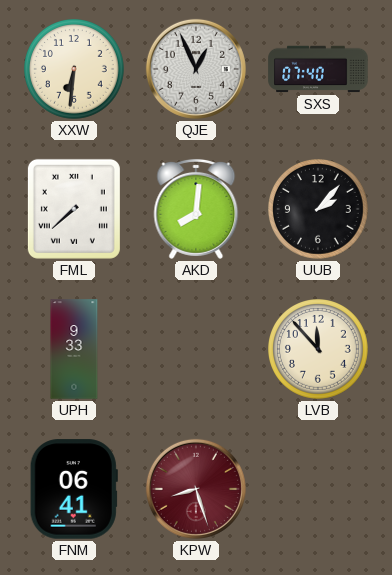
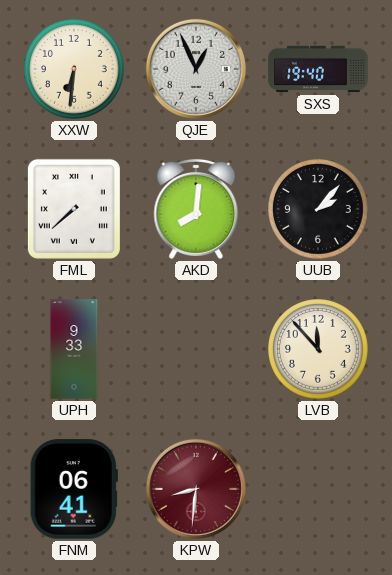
SXS: 07:40 -> 19:40 (318, 69)
KPW: 8:27 -> 8:31 (196, 489)
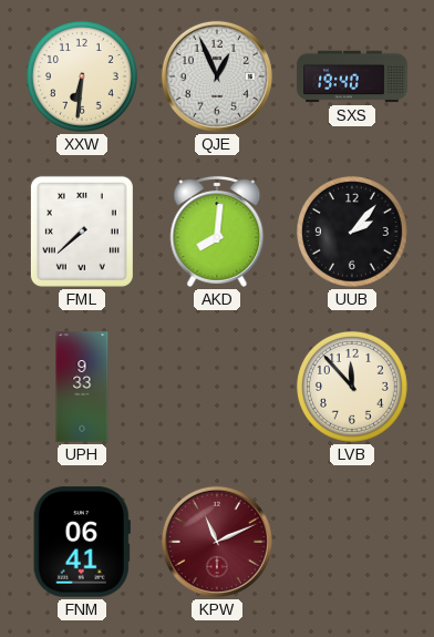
KPW: 8:31 -> 11:11 (217, 542)
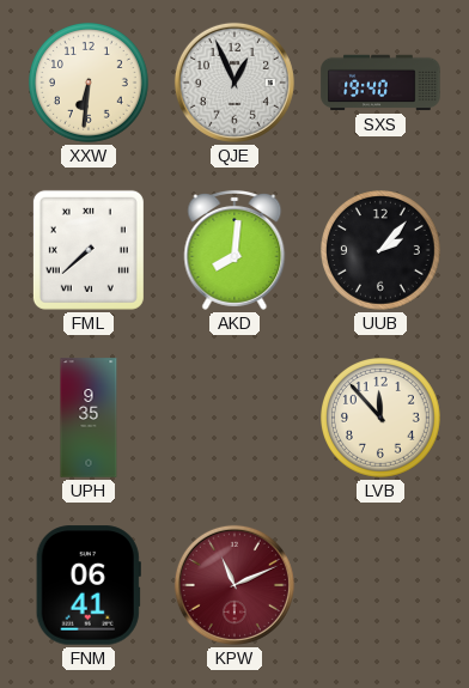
UPH: 9:33 -> 9:35 (89, 418)
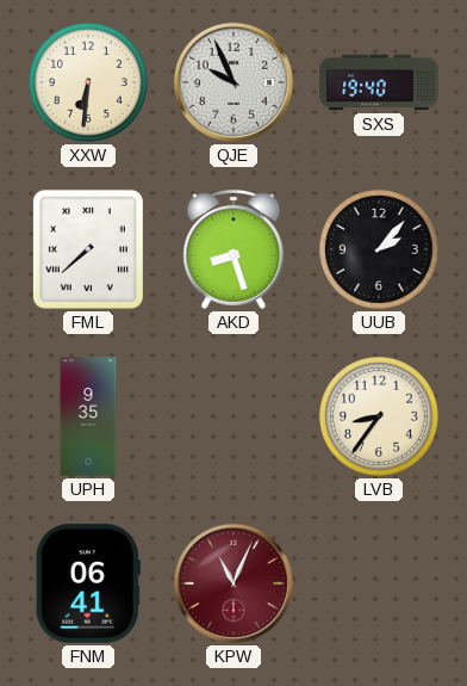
QJE: 12:56 -> 9:56 (233, 82)
AKD: 8:01 -> 8:27 (233, 249)
LVB: 11:53 -> 8:36 (380, 418)
KPW: 11:11 -> 11:04 (233, 583)
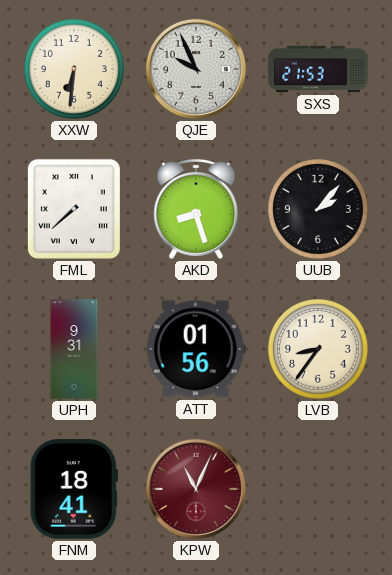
SXS: 19:40 -> 21:53 (318, 69)
UPH: 9:35 -> 9:31 (74, 349)
ATT: none -> 01:56 (196, 349)
FNM: 06:41 -> 18:41 (74, 489)
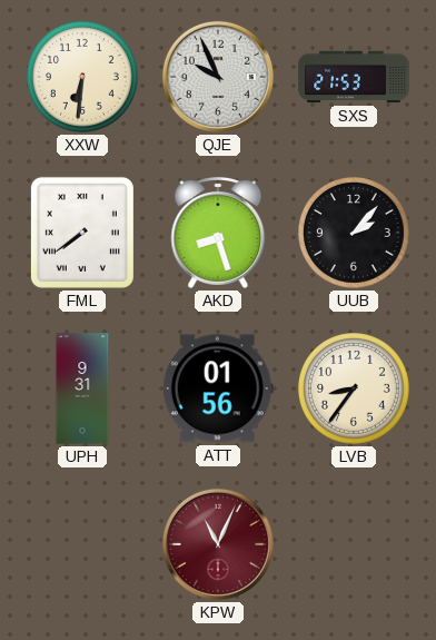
FML: 7:38 -> 7:39 (82, 233)
FNM: 18:41 -> none (74, 489)
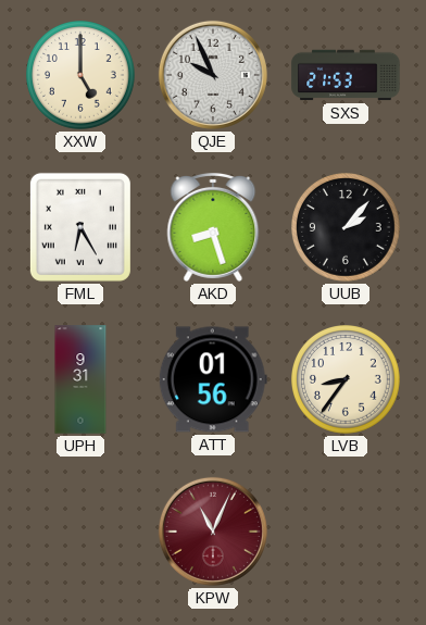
XXW: 6:31 -> 5:00 (82, 76)
FML: 7:39 -> 6:25 (80, 227)
